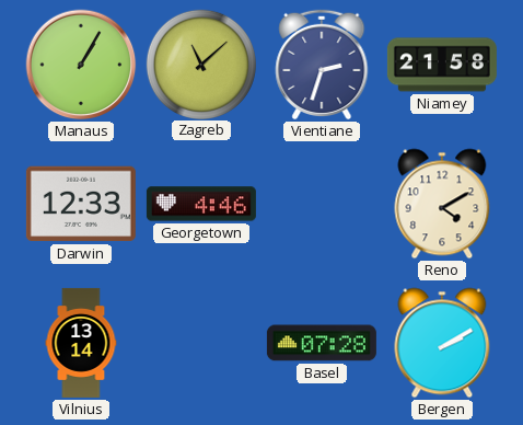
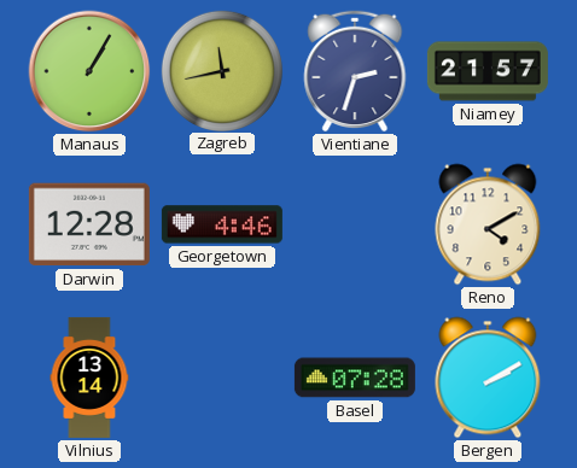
Zagreb: 11:08 -> 11:43 (221, 70)
Niamey: 21:58 -> 21:57 (488, 71)
Darwin: 12:33 -> 12:28 (89, 224)
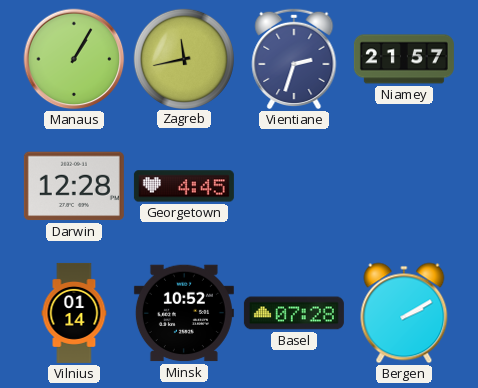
Georgetown: 4:46 -> 4:45 (184, 186)
Reno: 4:10 -> none (488, 224)
Vilnius: 13:14 -> 01:14 (74, 313)
Minsk: none -> 10:52 (184, 313)
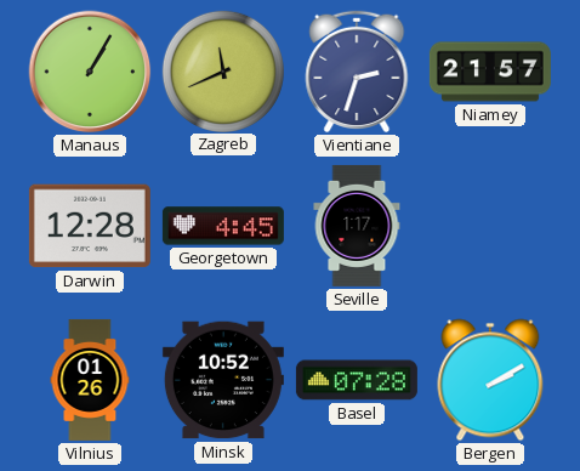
Zagreb: 11:43 -> 11:41 (222, 70)
Seville: none -> 1:17 (357, 226)
Vilnius: 01:14 -> 01:26 (90, 380)
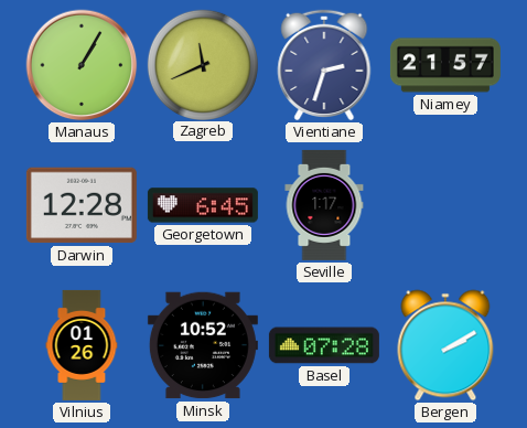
Georgetown: 4:45 -> 6:45 (203, 205)
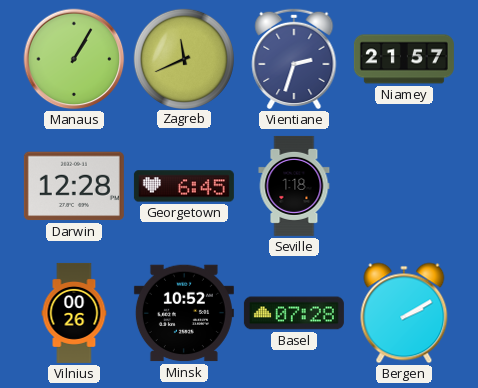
Seville: 1:17 -> 1:18 (294, 186)
Vilnius: 01:26 -> 00:26 (74, 313)
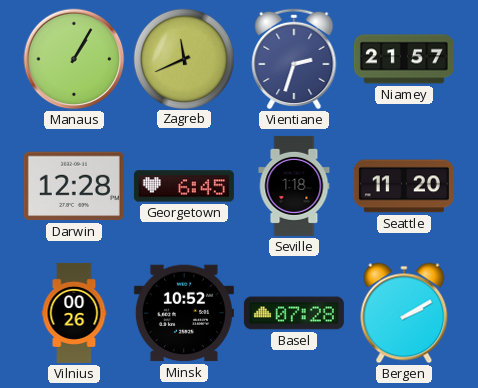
Seattle: none -> 11:20 (404, 186)
